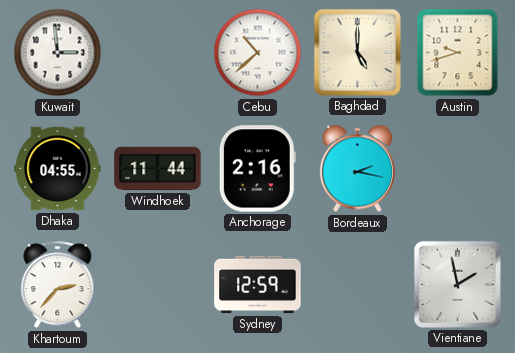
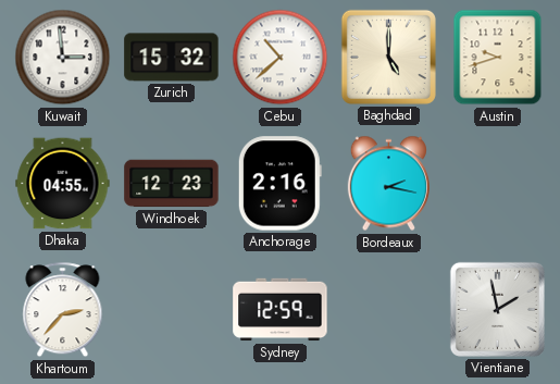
Zurich: none -> 15:32 (172, 58)
Windhoek: 11:44 -> 12:23 (172, 184)
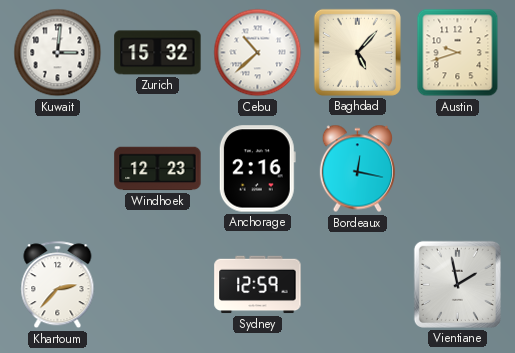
Kuwait: 2:59 -> 3:01 (58, 53)
Baghdad: 5:00 -> 5:07 (357, 52)
Dhaka: 04:55 -> none (63, 184)
Bordeaux: 2:17 -> 12:17 (357, 169)
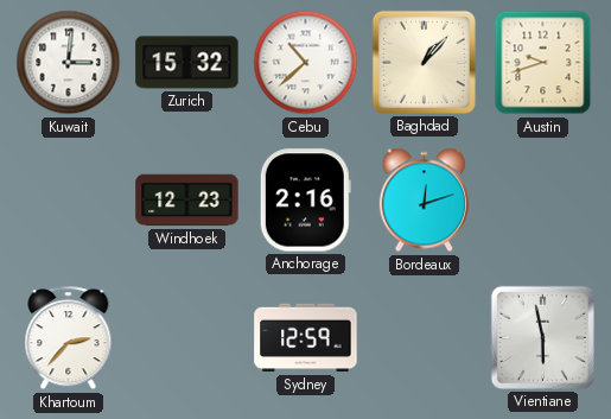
Baghdad: 5:07 -> 1:07 (424, 62)
Bordeaux: 12:17 -> 12:12 (424, 201)
Vientiane: 1:58 -> 5:58 (542, 337)
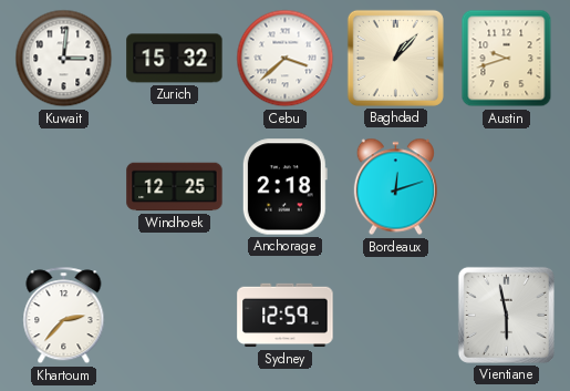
Cebu: 10:38 -> 3:38 (286, 59)
Windhoek: 12:23 -> 12:25 (175, 187)
Anchorage: 2:16 -> 2:18 (284, 187)
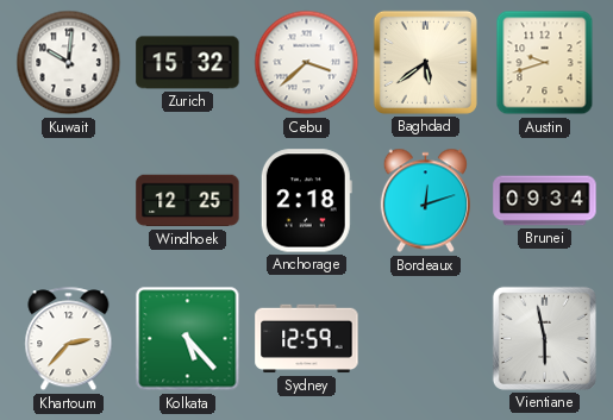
Kuwait: 3:01 -> 10:01 (69, 63)
Baghdad: 1:07 -> 5:39 (425, 62)
Brunei: none -> 09:34 (545, 201)
Kolkata: none -> 5:23 (188, 339)
